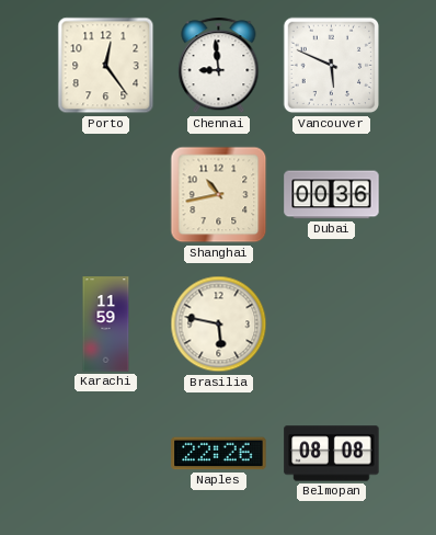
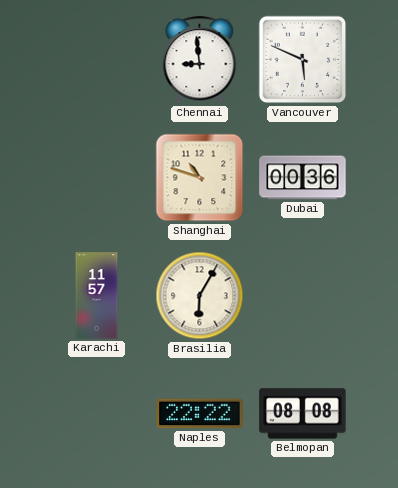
Porto: 12:24 -> none (106, 66)
Shanghai: 10:43 -> 10:48 (200, 178)
Karachi: 11:59 -> 11:57 (97, 296)
Brasilia: 5:47 -> 6:05 (200, 296)
Naples: 22:26 -> 22:22 (200, 414)
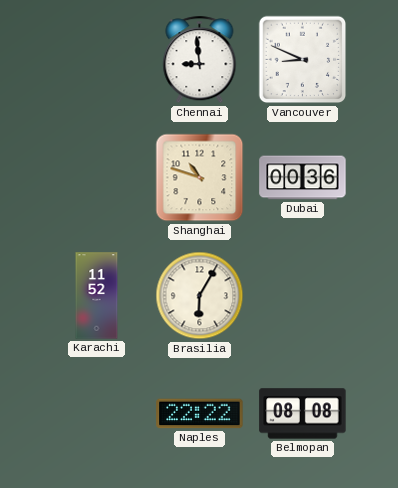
Vancouver: 5:49 -> 8:49 (303, 60)
Karachi: 11:57 -> 11:52 (97, 296)
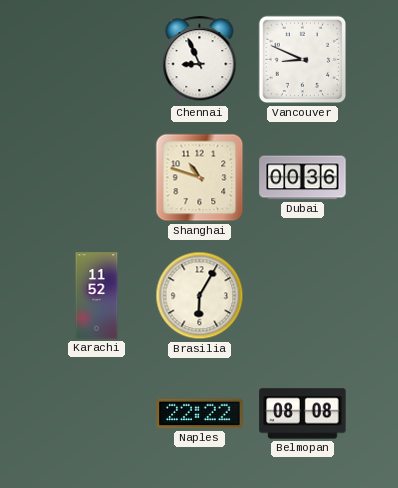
Chennai: 8:59 -> 8:56 (200, 60)
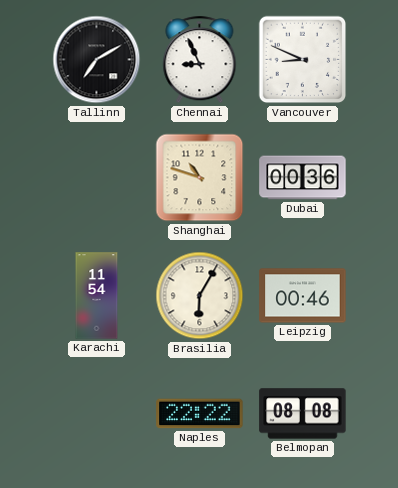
Tallinn: none -> 7:10 (97, 60)
Karachi: 11:52 -> 11:54 (97, 296)
Leipzig: none -> 00:46 (303, 296)
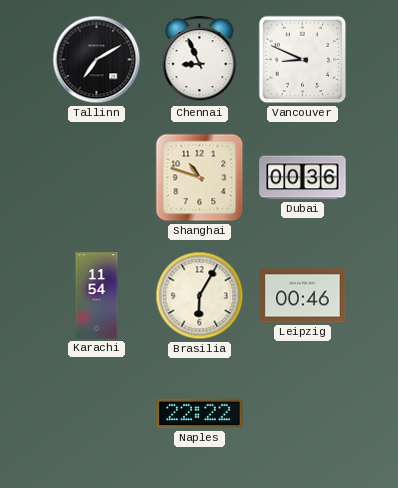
Belmopan: 08:08 -> none (303, 414)
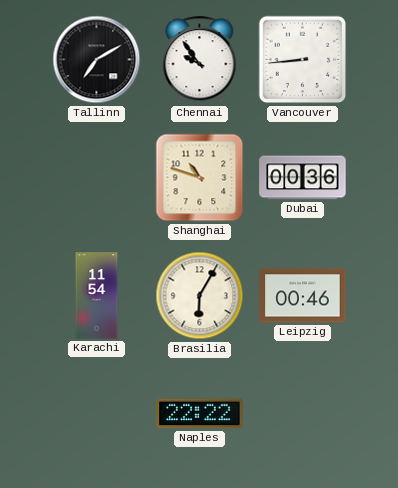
Chennai: 8:56 -> 9:54 (200, 60)
Vancouver: 8:49 -> 8:44 (303, 60)
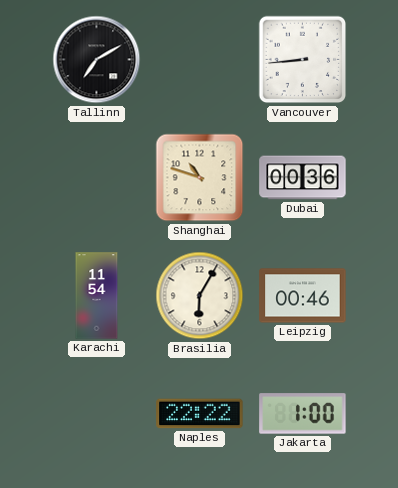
Chennai: 9:54 -> none (200, 60)
Jakarta: none -> 1:00 (303, 414)
